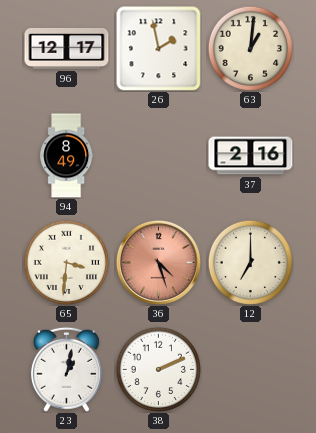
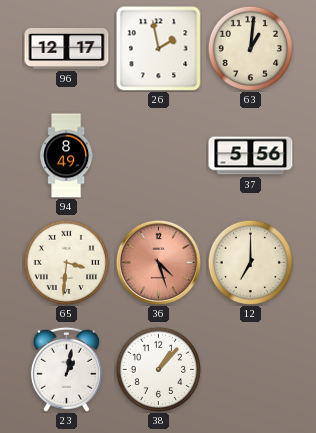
37: 2:16 -> 5:56 (251, 156)
38: 2:11 -> 1:07 (158, 369)
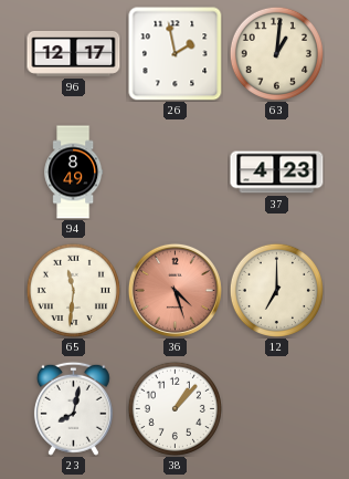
37: 5:56 -> 4:23 (277, 173)
65: 3:31 -> 11:31 (73, 290)
23: 1:02 -> 8:02 (73, 408)
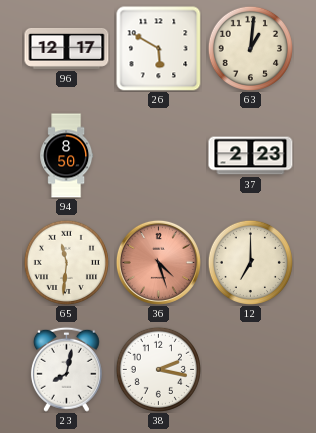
26: 1:58 -> 5:50 (159, 49)
94: 8:49 -> 8:50 (67, 156)
37: 4:23 -> 2:23 (251, 156)
38: 1:07 -> 2:17 (158, 369)
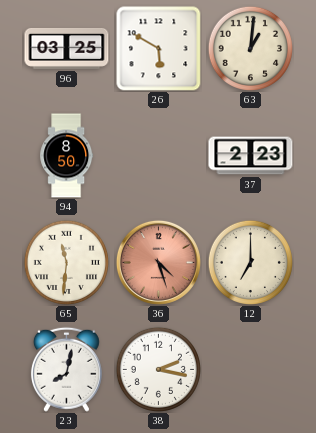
96: 12:17 -> 03:25 (67, 48)
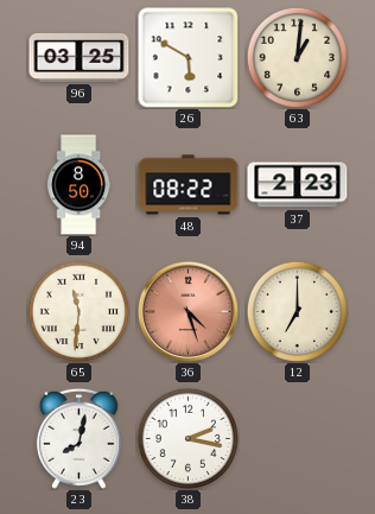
48: none -> 08:22 (189, 185)
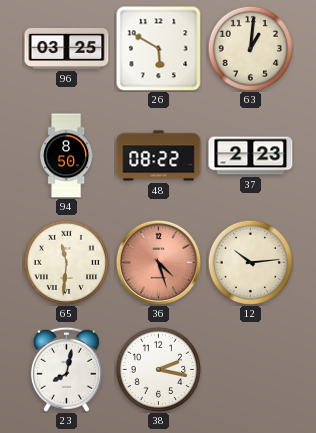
12: 7:00 -> 10:14 (250, 262)
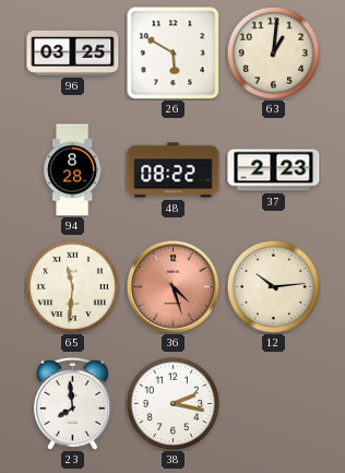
94: 8:50 -> 8:28 (73, 170)
23: 8:02 -> 7:59 (72, 403)
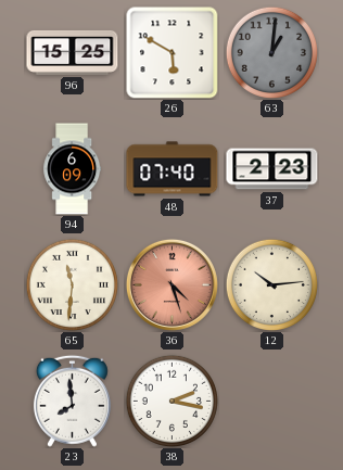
96: 03:25 -> 15:25 (73, 52)
63 dial: cream -> grey (271, 52)
94: 8:28 -> 6:09 (73, 169)
48: 08:22 -> 07:40 (173, 169)
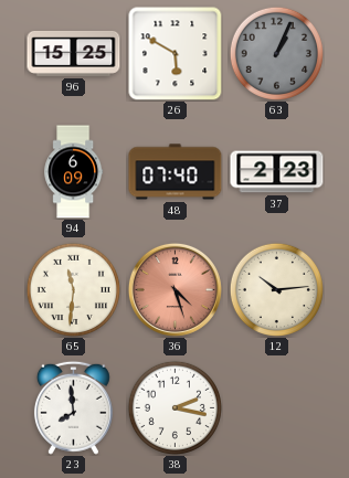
63: 1:01 -> 1:04 (276, 53)
